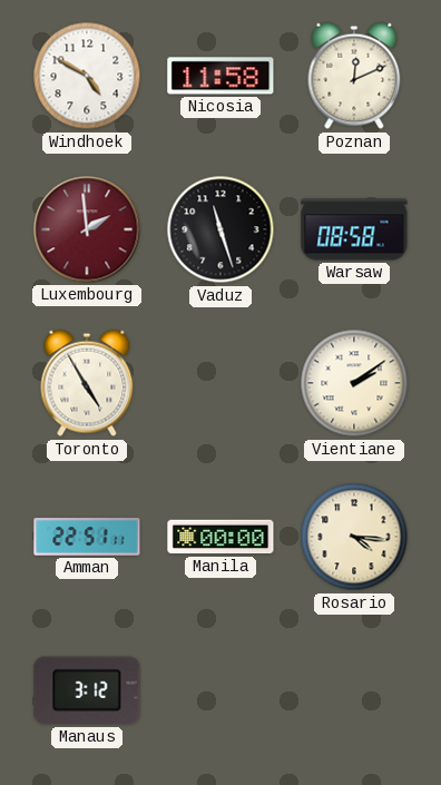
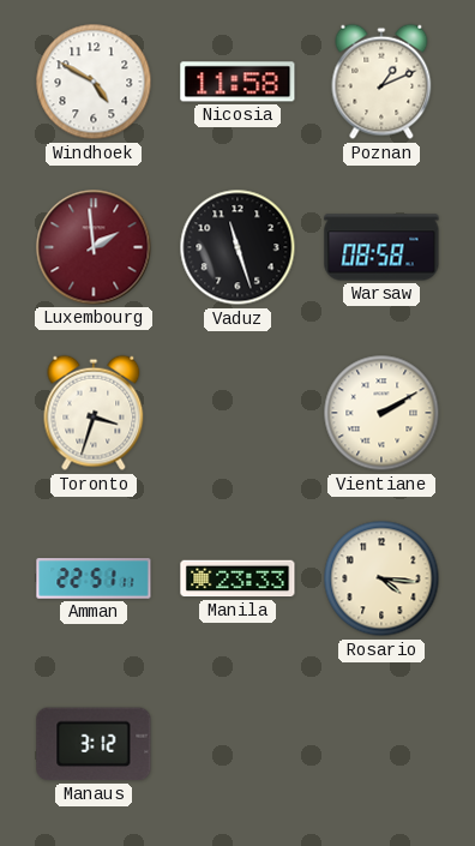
Poznan: 12:11 -> 1:11 (381, 82)
Toronto: 4:55 -> 3:33 (94, 413)
Vientiane: 2:09 -> 2:10 (381, 413)
Manila: 00:00 -> 23:33 (237, 578)
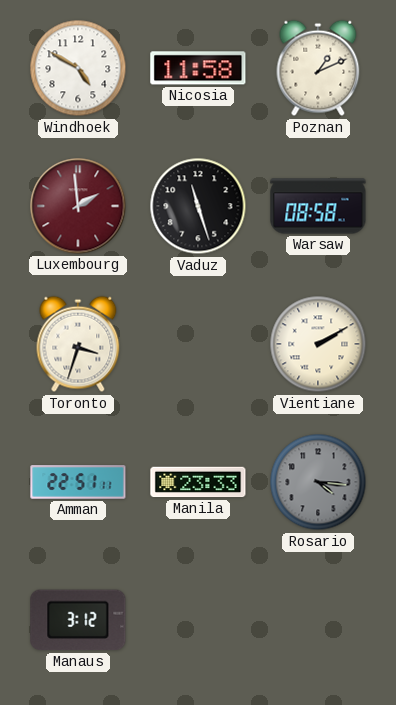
Rosario dial: cream -> grey (318, 482)
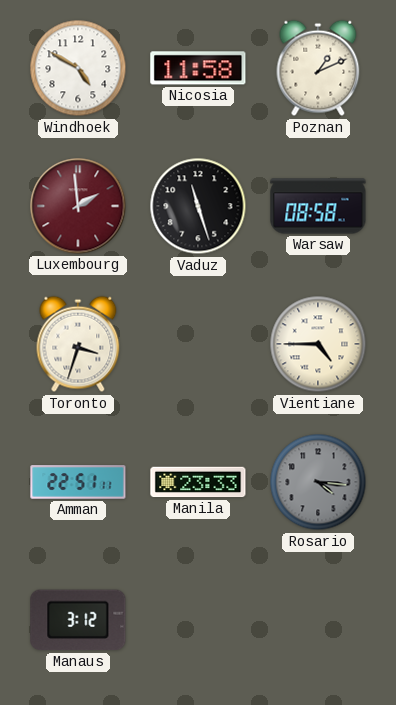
Vientiane: 2:10 -> 4:45 (318, 344)
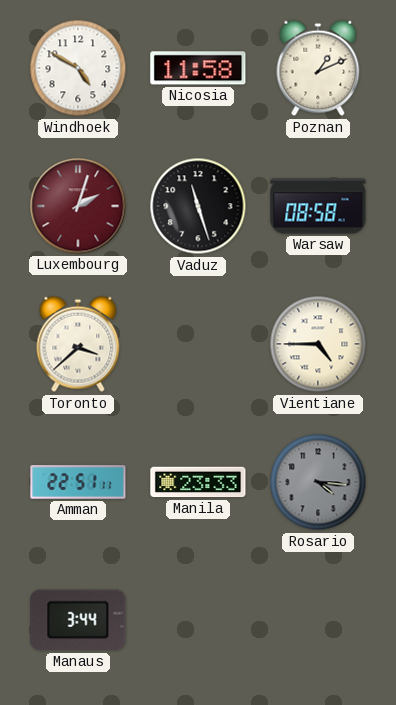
Luxembourg: 1:59 -> 2:03 (78, 206)
Toronto: 3:33 -> 3:38 (78, 344)
Manaus: 3:12 -> 3:44 (78, 620)
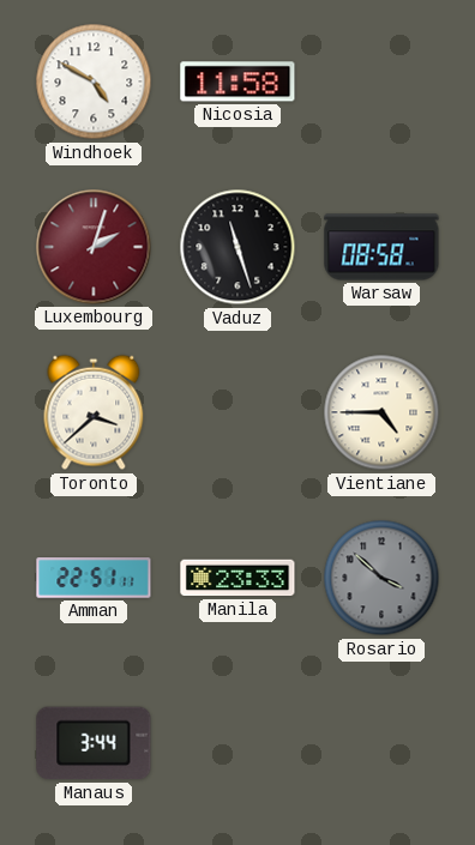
Poznan: 1:11 -> none (318, 68)
Rosario: 4:16 -> 3:52 (381, 578)
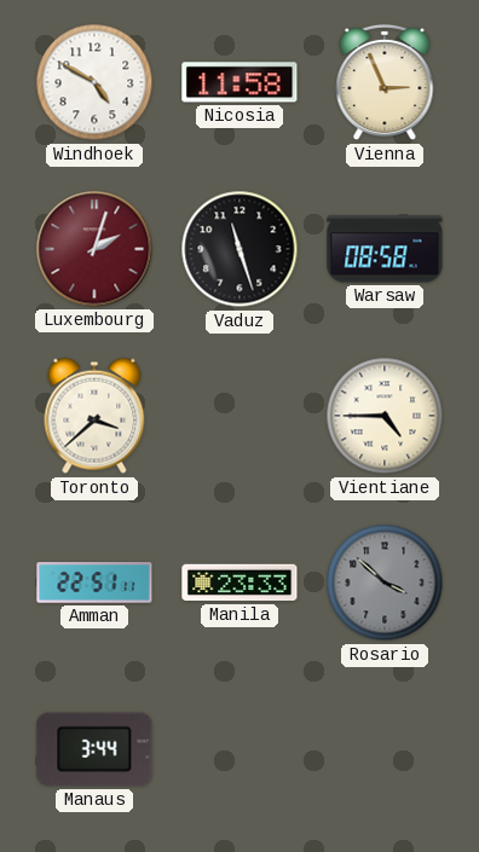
Vienna: none -> 2:56 (385, 82)
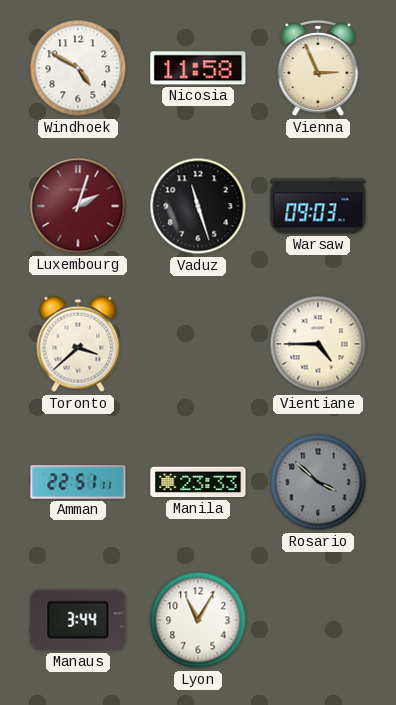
Warsaw: 08:58 -> 09:03 (318, 206)
Lyon: none -> 11:05 (198, 620)
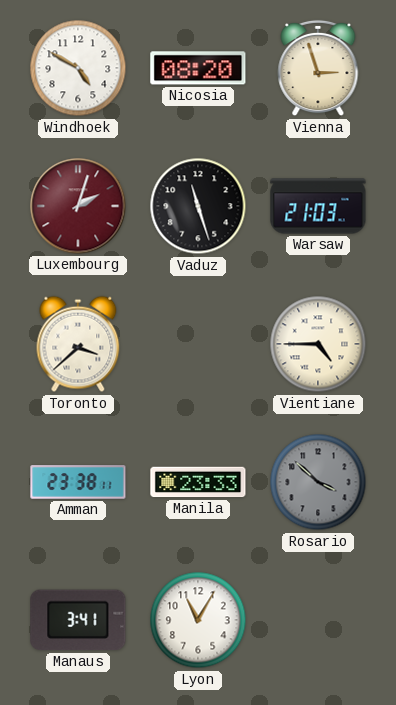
Nicosia: 11:58 -> 08:20 (198, 68)
Vienna: 2:56 -> 2:57 (318, 68)
Warsaw: 09:03 -> 21:03 (318, 206)
Amman: 22:51 -> 23:38 (78, 482)
Manaus: 3:44 -> 3:41 (78, 620)
